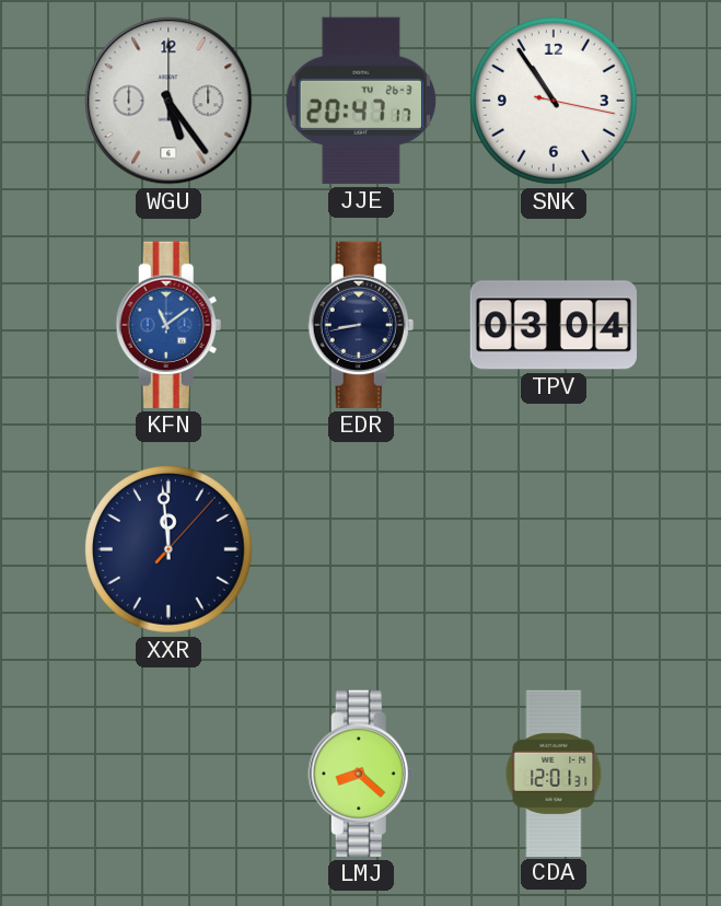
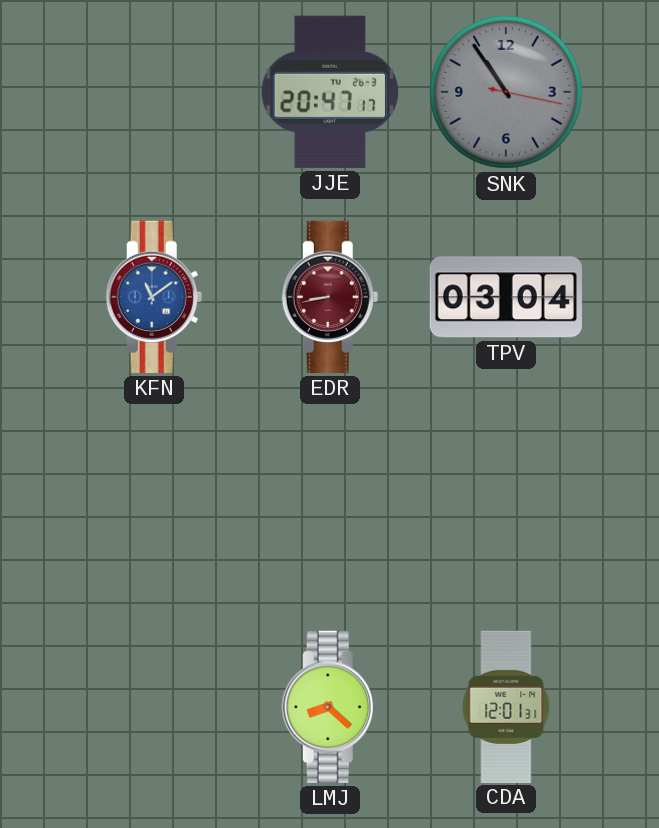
WGU: 5:24 -> none (168, 101)
SNK dial: white -> grey (506, 92)
EDR dial: navy -> burgundy (330, 297)
XXR: 11:59 -> none (168, 549)
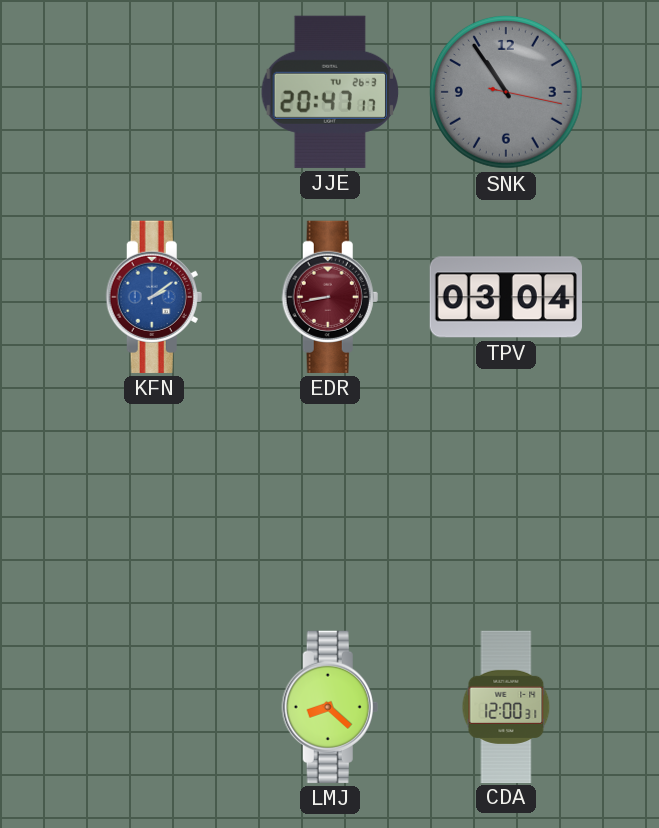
KFN: 11:09 -> 2:09 (154, 297)
CDA: 12:01 -> 12:00 (506, 706)
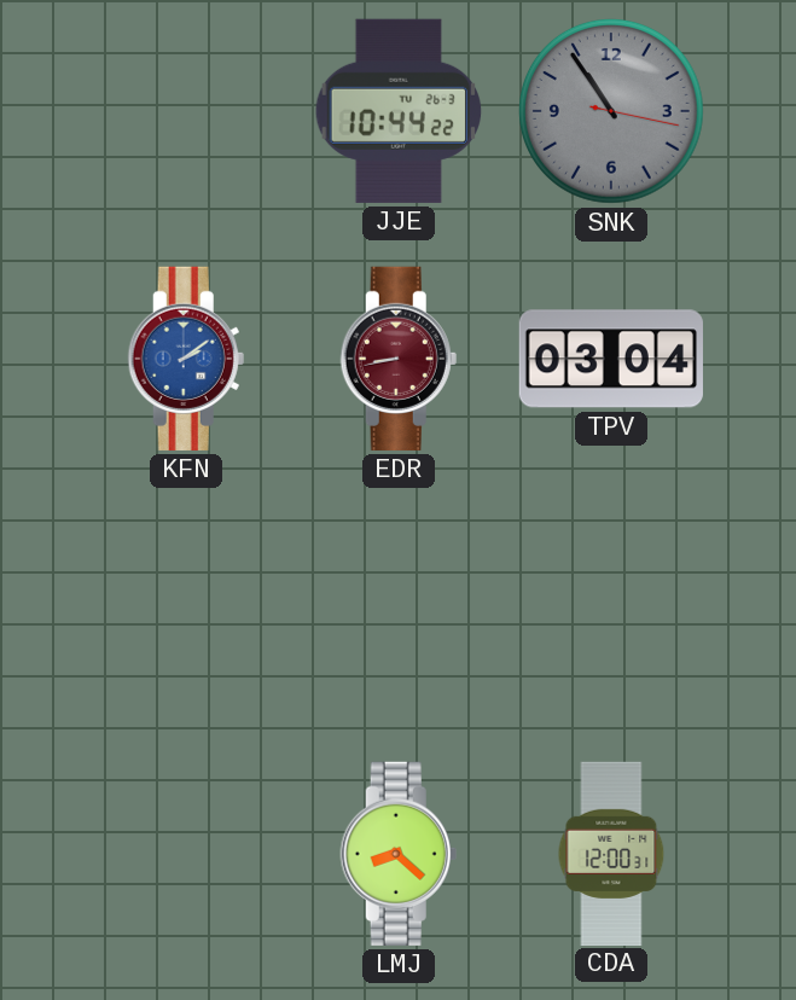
JJE: 20:47 -> 10:44 (399, 111)
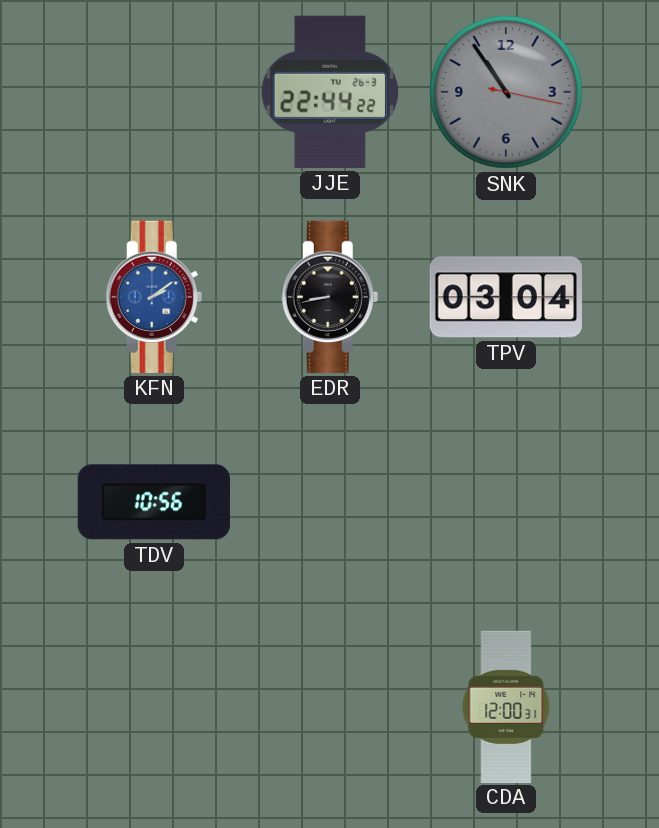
JJE: 10:44 -> 22:44 (330, 92)
EDR dial: burgundy -> black (330, 297)
TDV: none -> 10:56 (154, 502)
LMJ: 8:22 -> none (399, 854)
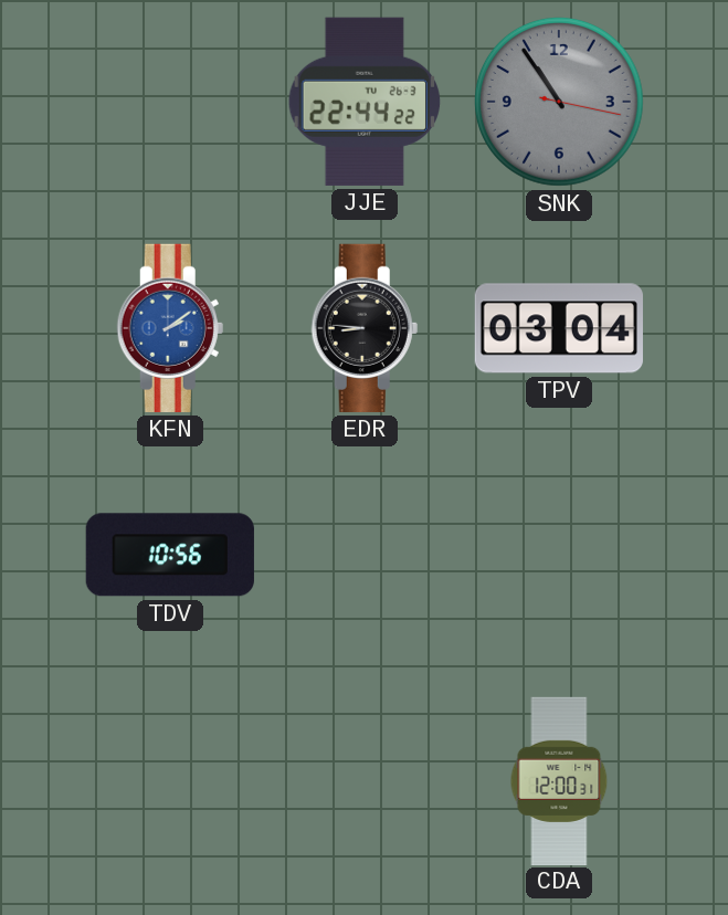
EDR: 8:43 -> 8:46 (365, 328)
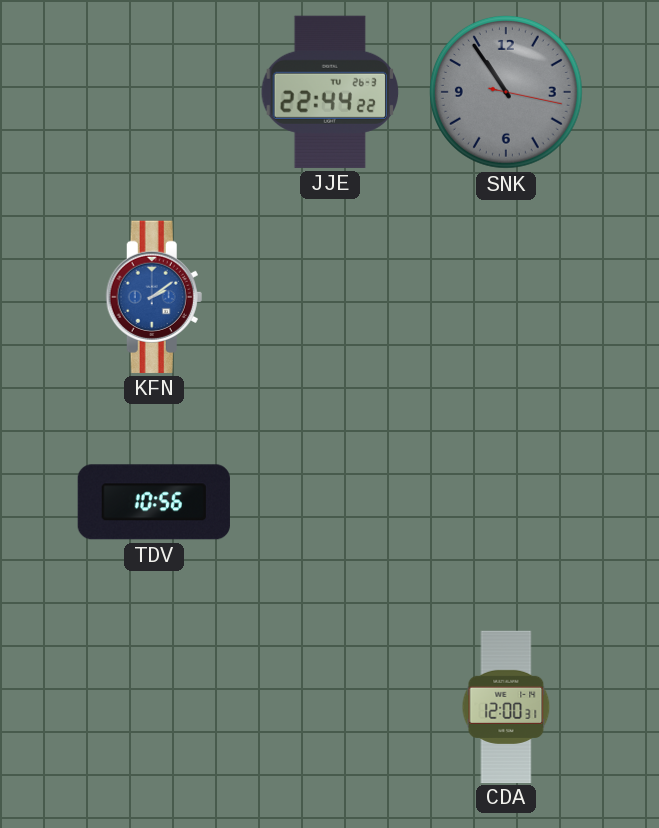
EDR: 8:46 -> none (365, 328)
TPV: 03:04 -> none (559, 328)
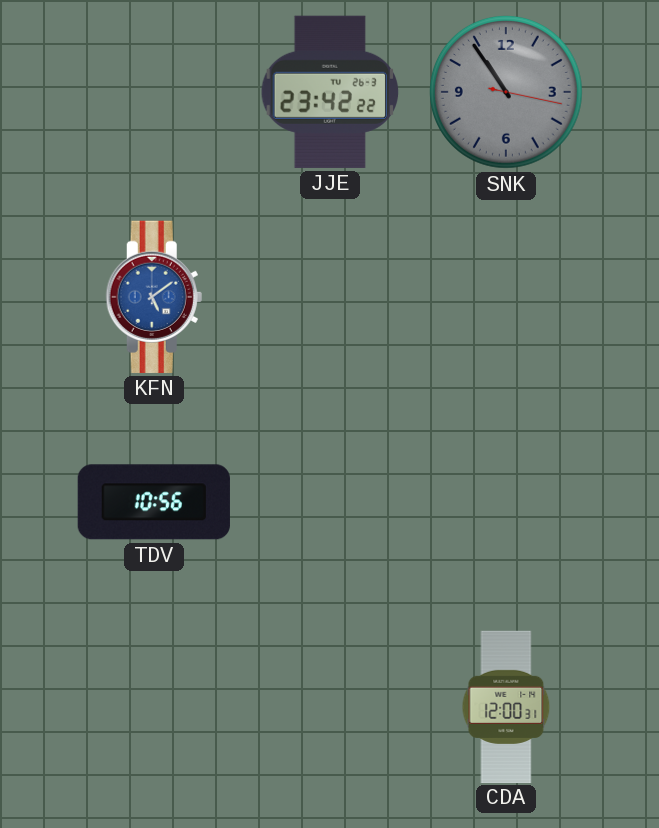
JJE: 22:44 -> 23:42 (330, 92)
KFN: 2:09 -> 5:09 (154, 297)
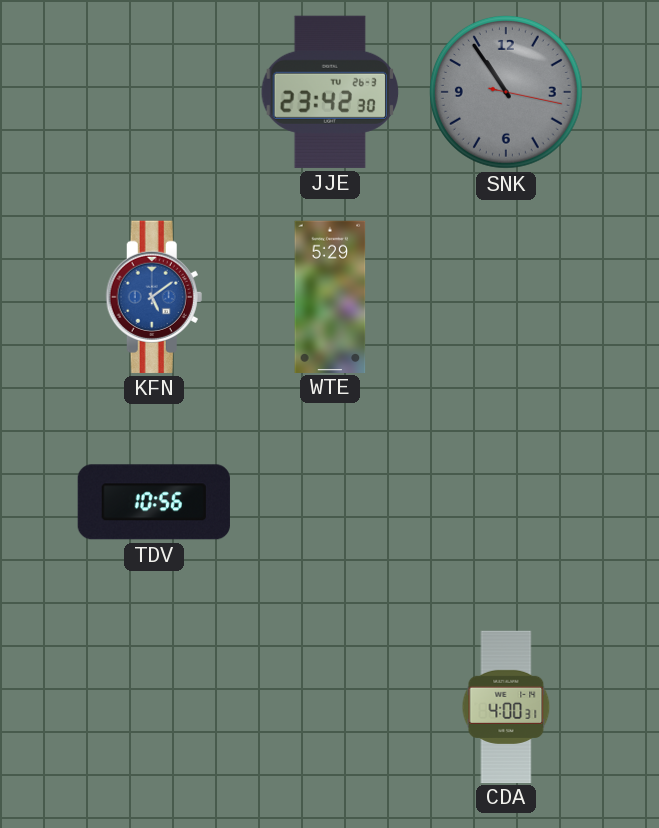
JJE: 23:42:22 -> 23:42:30 (330, 92)
WTE: none -> 5:29 (330, 296)
CDA: 12:00 -> 4:00 (506, 706)
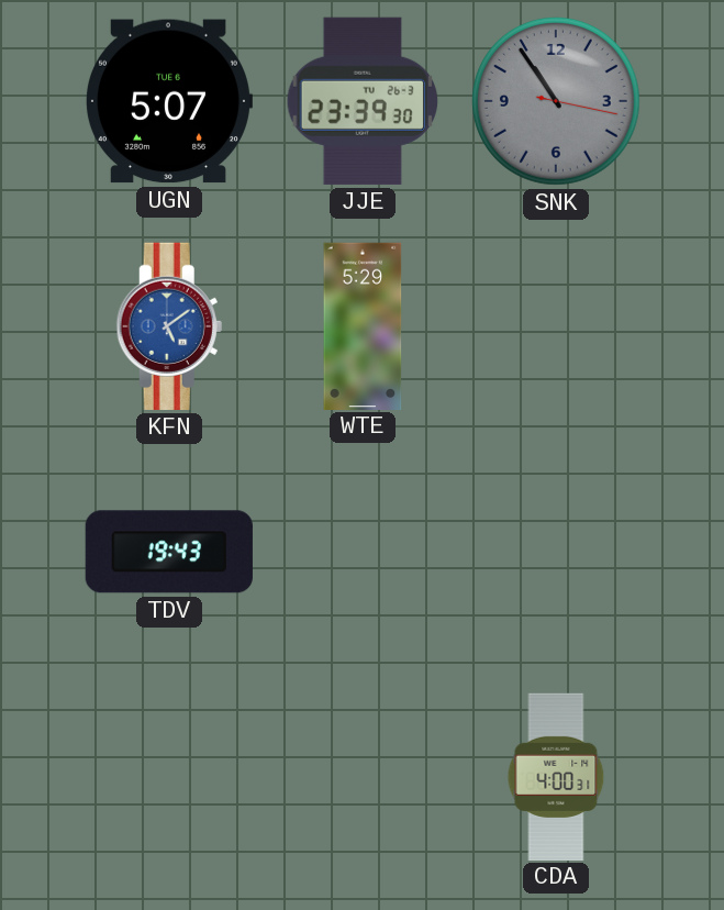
UGN: none -> 5:07 (168, 101)
JJE: 23:42 -> 23:39 (363, 101)
TDV: 10:56 -> 19:43 (169, 552)
